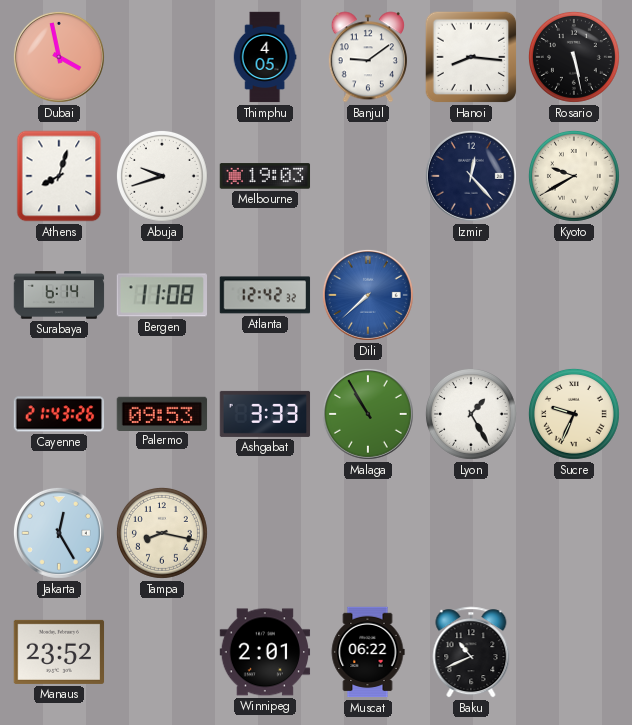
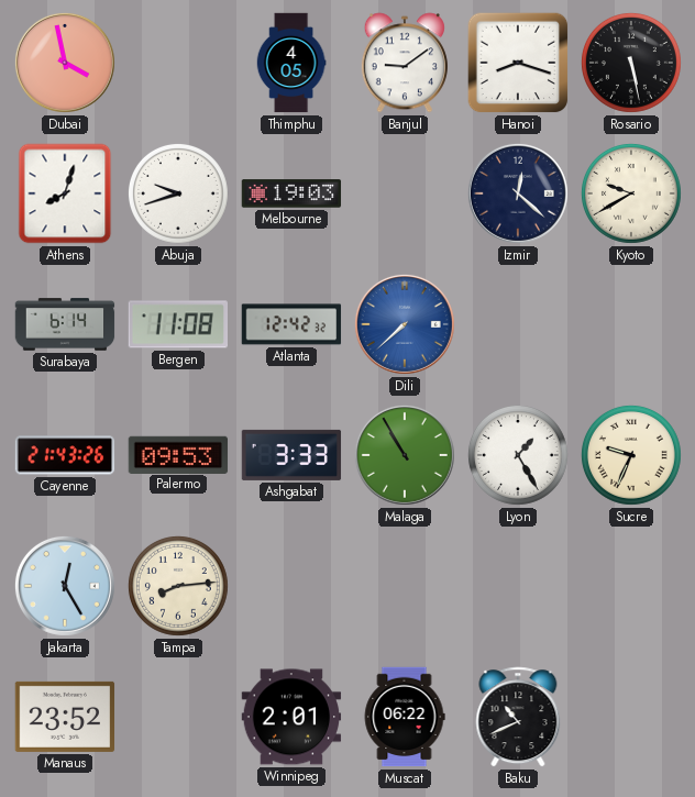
Hanoi: 8:16 -> 8:18 (518, 63)
Izmir: 12:23 -> 12:22 (518, 193)
Tampa: 8:17 -> 8:14 (178, 586)
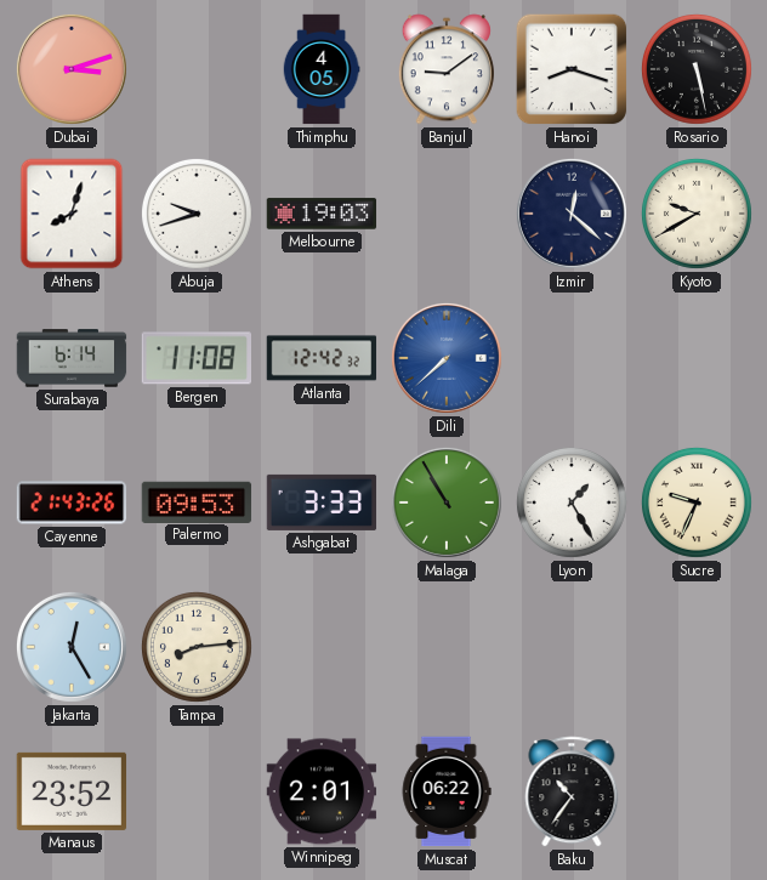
Dubai: 3:58 -> 3:12 (72, 69)
Baku: 10:41 -> 10:36 (572, 791)
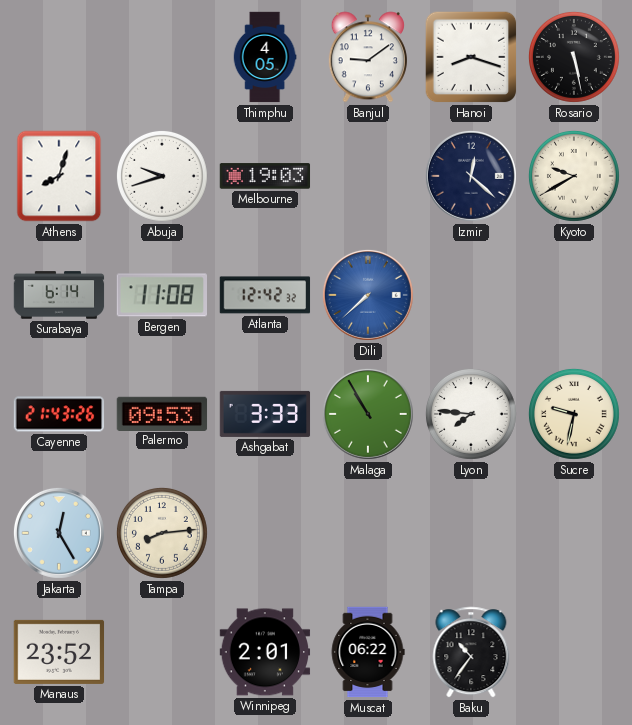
Dubai: 3:12 -> none (72, 69)
Lyon: 1:25 -> 7:46 (471, 414)
Sucre: 9:34 -> 9:32 (574, 414)
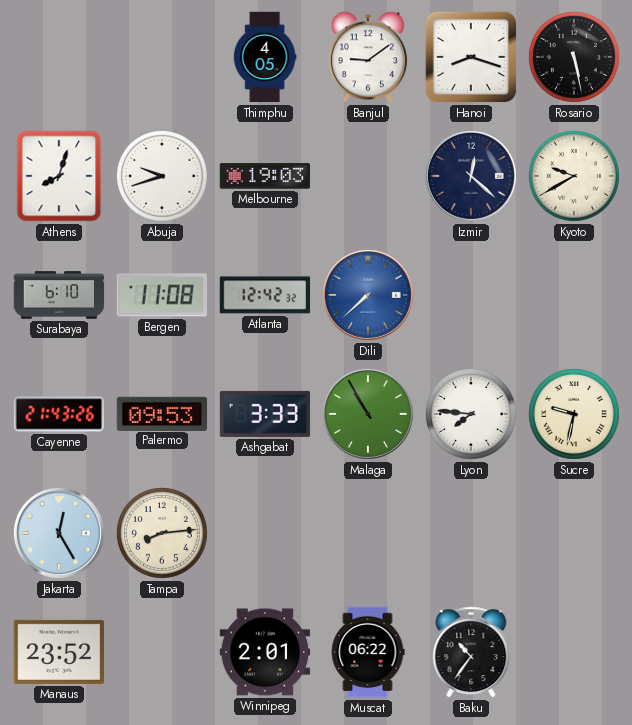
Surabaya: 6:14 -> 6:10 (59, 295)
